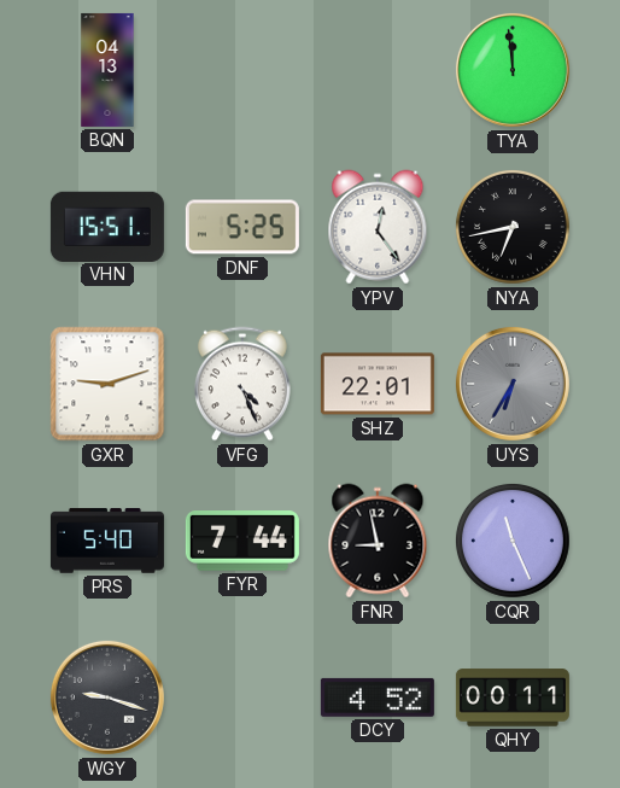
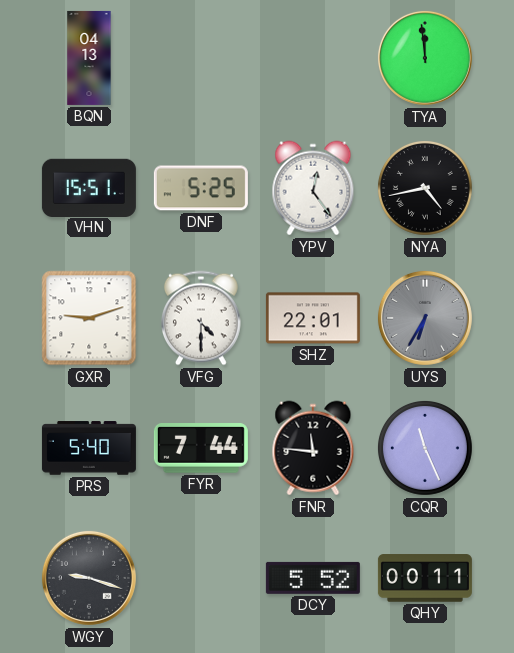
NYA: 6:43 -> 4:43 (425, 188)
VFG: 4:26 -> 4:30 (201, 318)
FNR: 8:58 -> 11:46 (313, 448)
DCY: 4:52 -> 5:52 (313, 578)
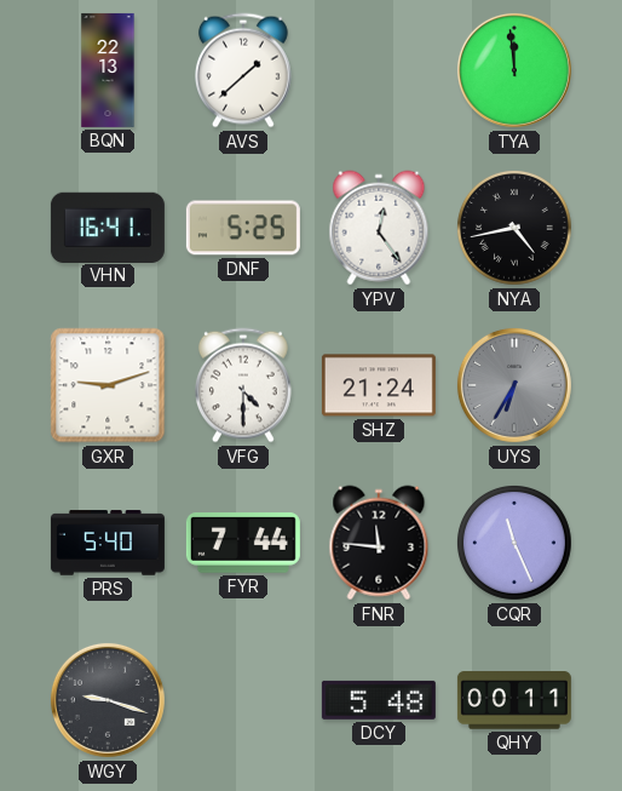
BQN: 04:13 -> 22:13 (108, 70)
AVS: none -> 1:38 (243, 70)
VHN: 15:51 -> 16:41 (108, 227)
SHZ: 22:01 -> 21:24 (379, 385)
DCY: 5:52 -> 5:48 (379, 700)
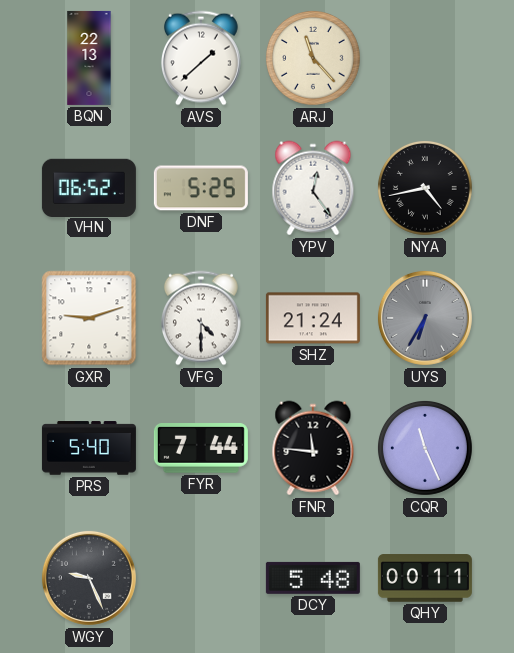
ARJ: none -> 11:23 (313, 58)
TYA: 11:59 -> none (514, 70)
VHN: 16:41 -> 06:52 (89, 187)
WGY: 9:18 -> 9:26 (89, 578)
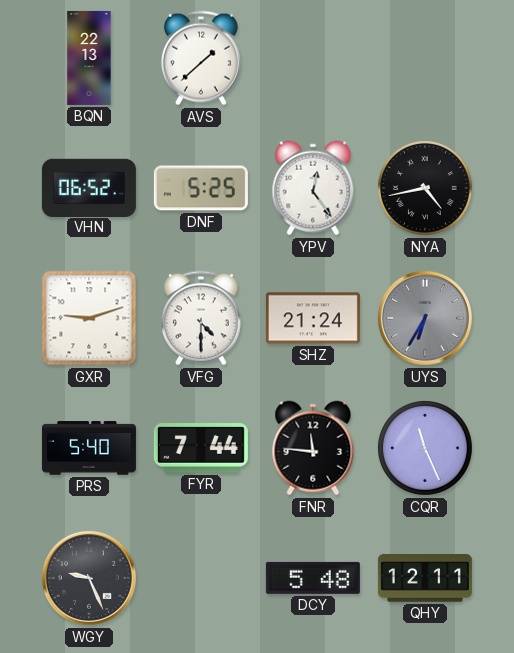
ARJ: 11:23 -> none (313, 58)
QHY: 00:11 -> 12:11 (425, 578)
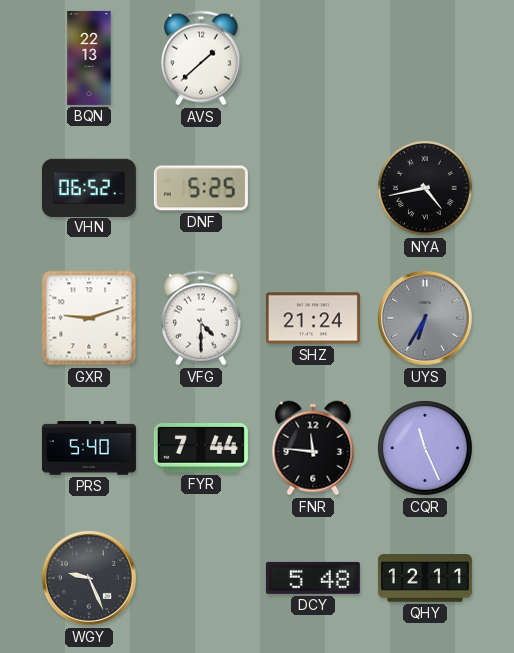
YPV: 12:24 -> none (313, 188)
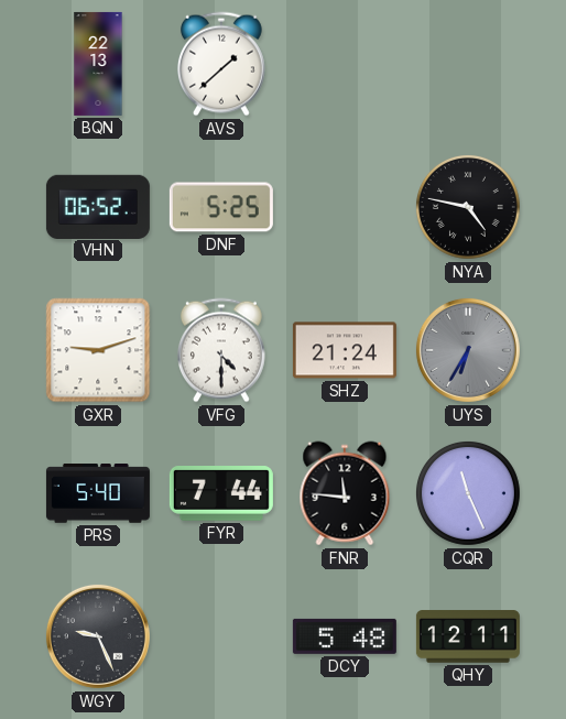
NYA: 4:43 -> 4:47 (468, 207)
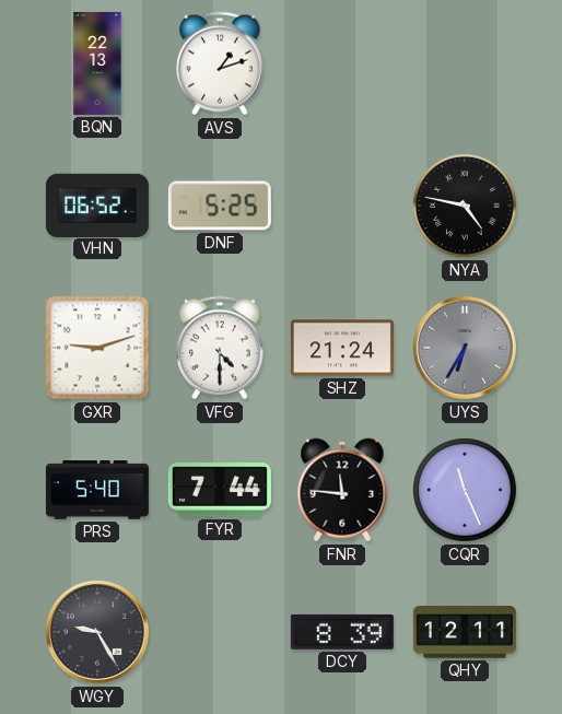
AVS: 1:38 -> 1:12 (220, 63)
WGY: 9:26 -> 9:25 (97, 632)
DCY: 5:48 -> 8:39 (342, 632)
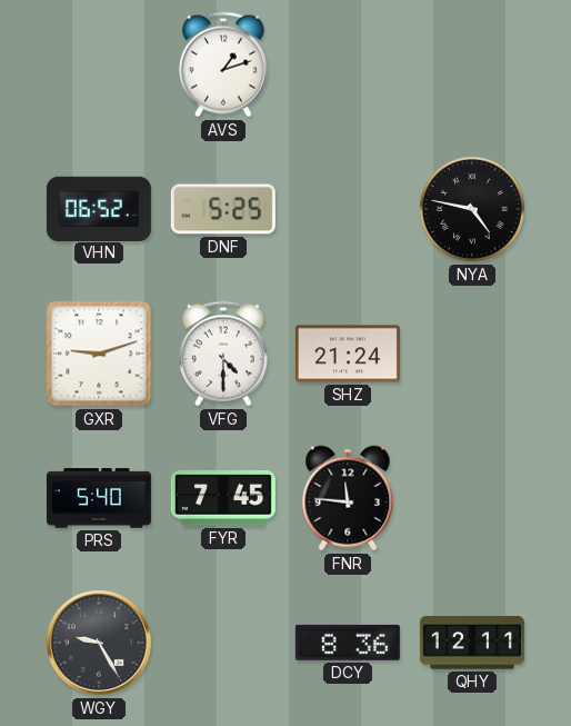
BQN: 22:13 -> none (97, 63)
UYS: 6:35 -> none (465, 348)
FYR: 7:44 -> 7:45 (223, 499)
CQR: 11:26 -> none (465, 490)
DCY: 8:39 -> 8:36 (348, 643)
